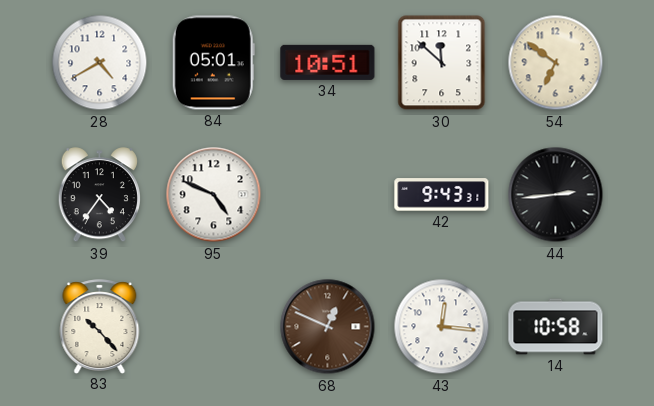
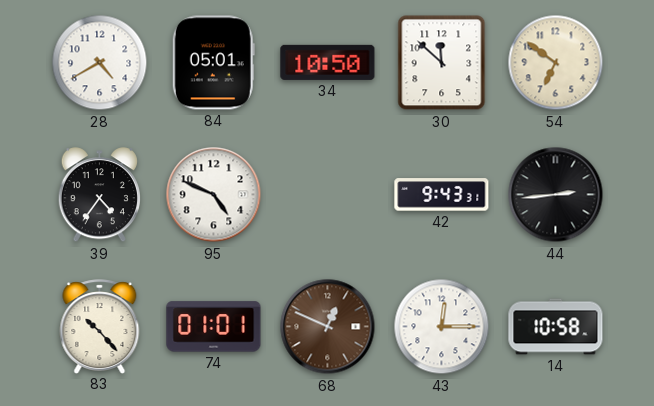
34: 10:51 -> 10:50 (328, 62)
74: none -> 01:01 (214, 327)
43: 12:16 -> 12:15 (442, 327)
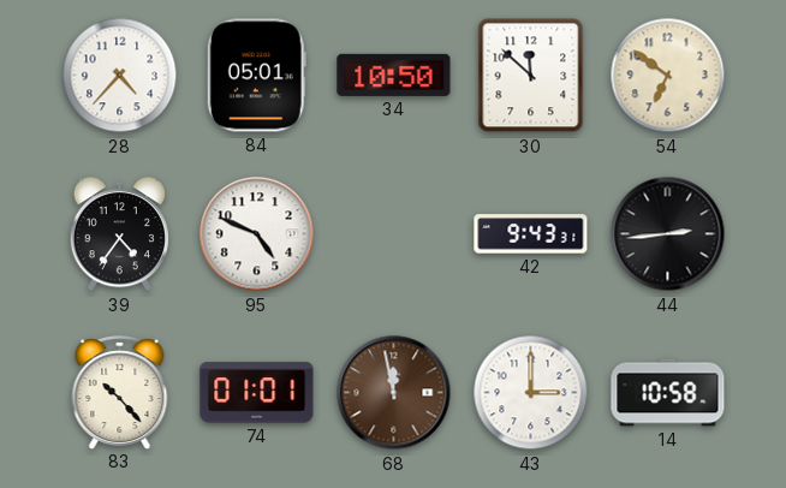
28: 4:40 -> 4:37 (120, 76)
68: 12:49 -> 11:58 (394, 393)
43: 12:15 -> 3:00 (531, 393)
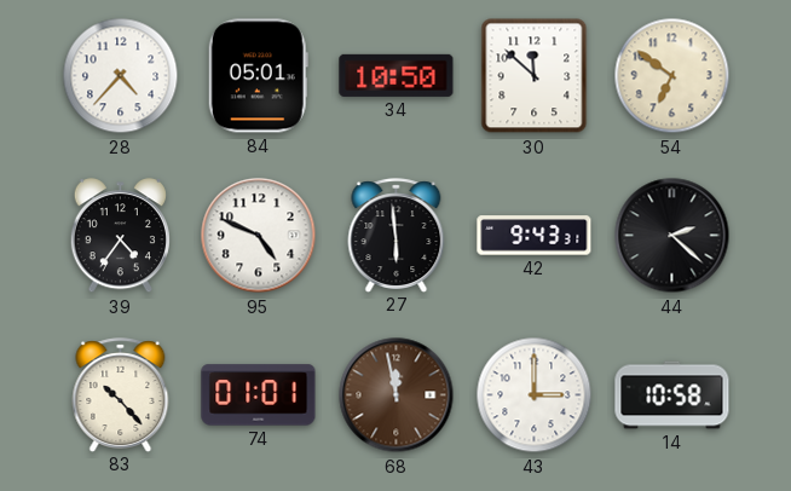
27: none -> 5:59 (397, 235)
44: 2:44 -> 2:22 (672, 236)
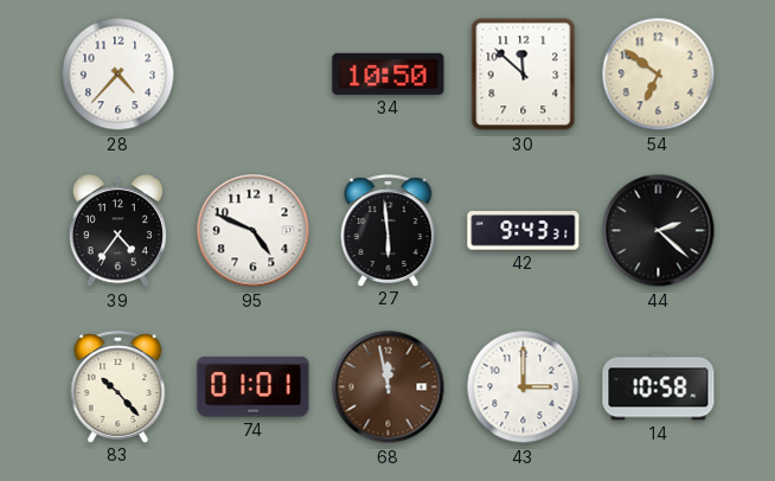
84: 05:01 -> none (258, 76)
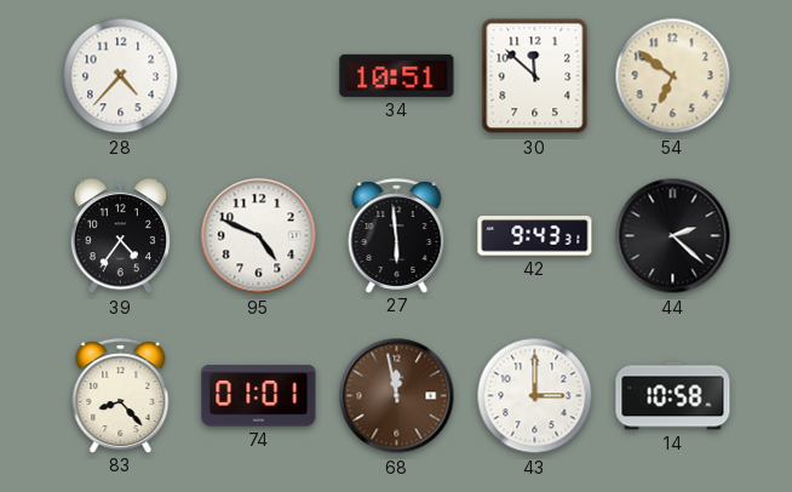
34: 10:50 -> 10:51 (397, 75)
83: 10:23 -> 8:23 (121, 395)
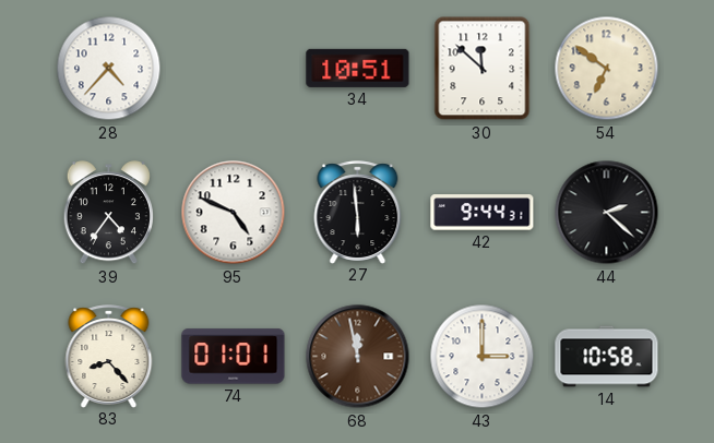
42: 9:43 -> 9:44 (483, 213)
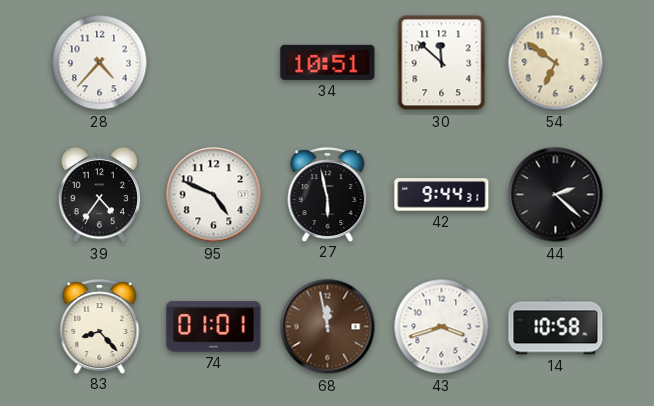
27: 5:59 -> 5:58 (328, 194)
43: 3:00 -> 3:42 (442, 327)
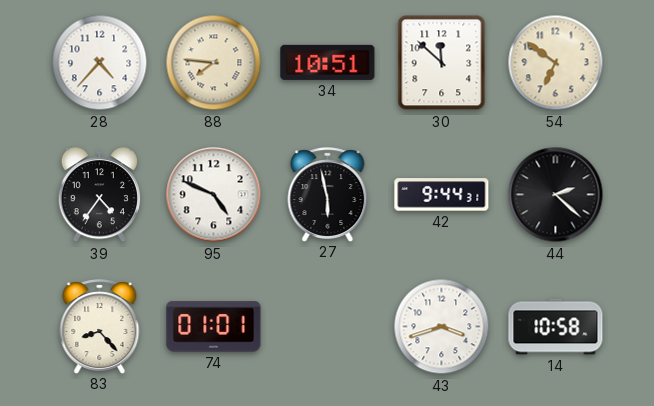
88: none -> 7:46 (214, 63)
68: 11:58 -> none (328, 327)
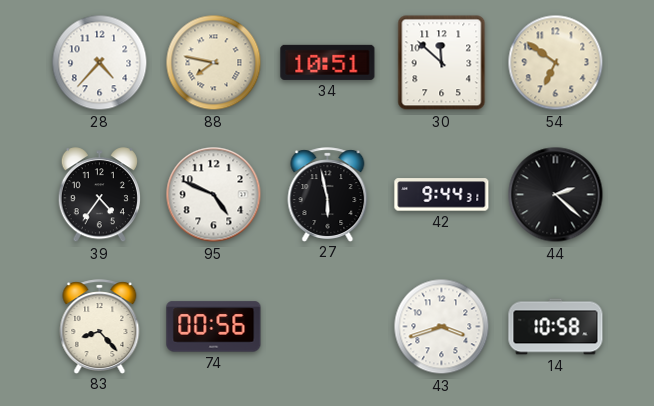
88: 7:46 -> 7:47 (214, 63)
74: 01:01 -> 00:56 (214, 327)
